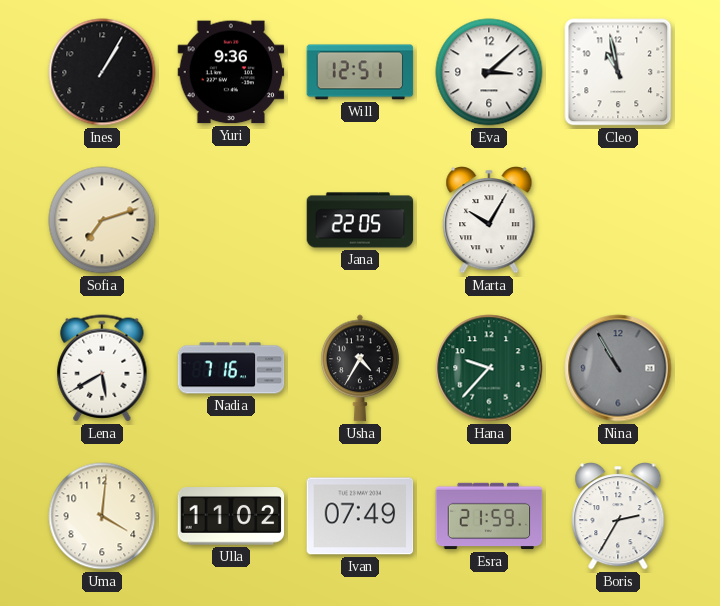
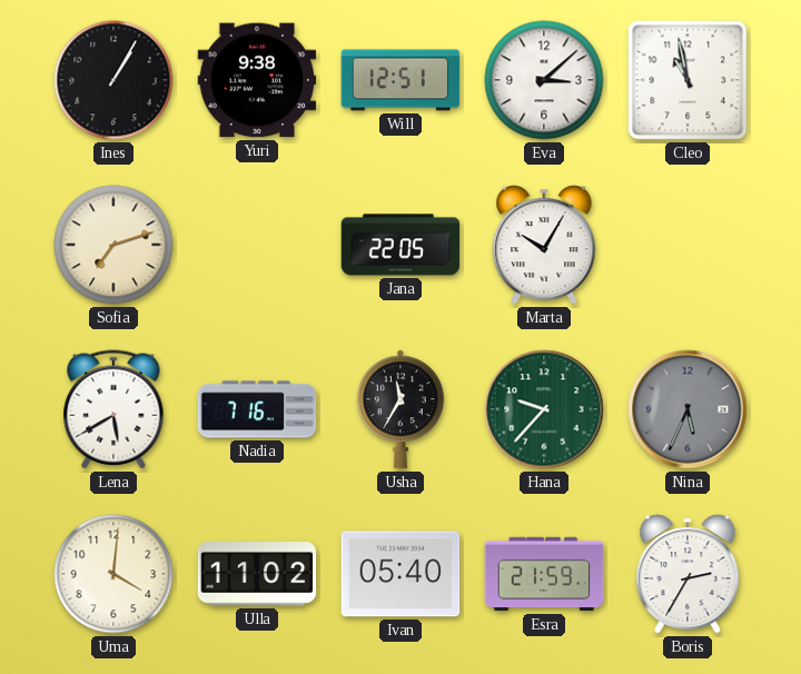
Yuri: 9:36 -> 9:38 (257, 80)
Usha: 4:35 -> 11:35 (400, 409)
Nina: 10:55 -> 5:34 (688, 409)
Ivan: 07:49 -> 05:40 (400, 574)
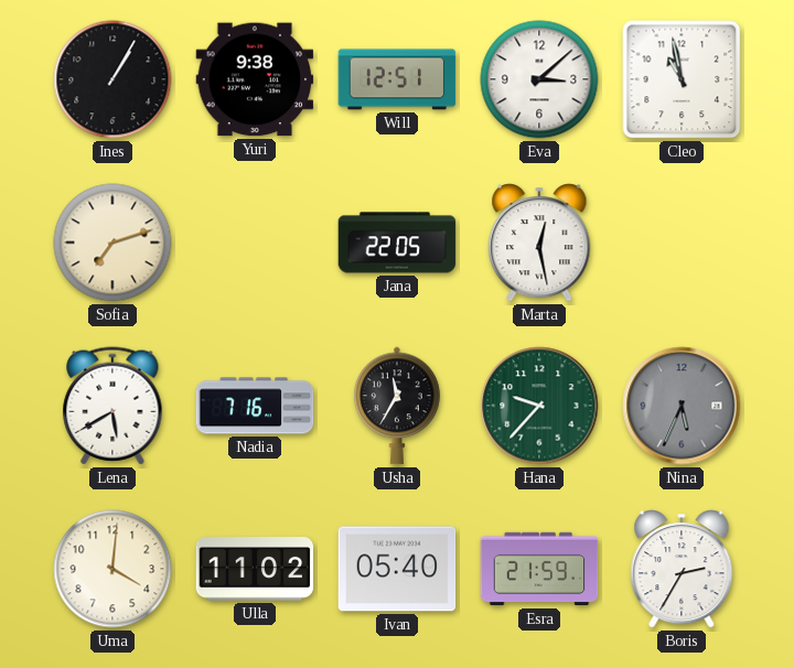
Marta: 10:05 -> 12:28 (539, 243)
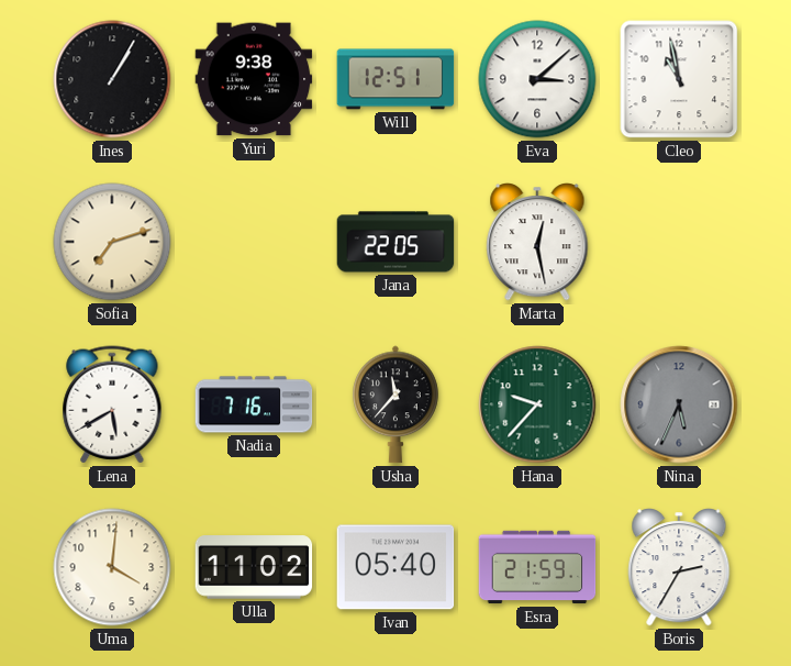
Usha: 11:35 -> 11:37 (396, 404)
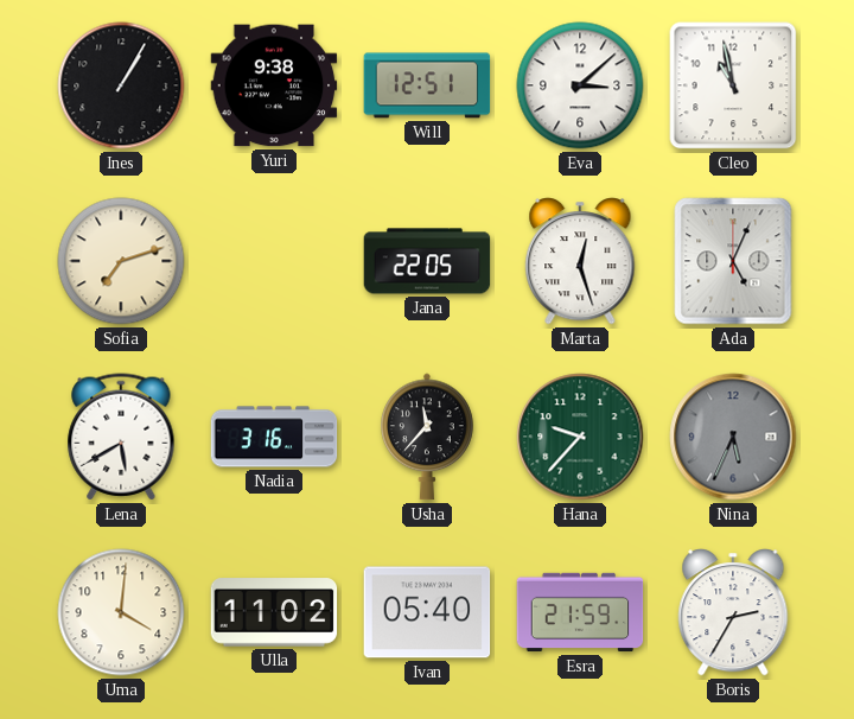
Marta: 12:28 -> 12:27 (580, 261)
Ada: none -> 5:04 (733, 261)
Nadia: 7:16 -> 3:16 (274, 437)
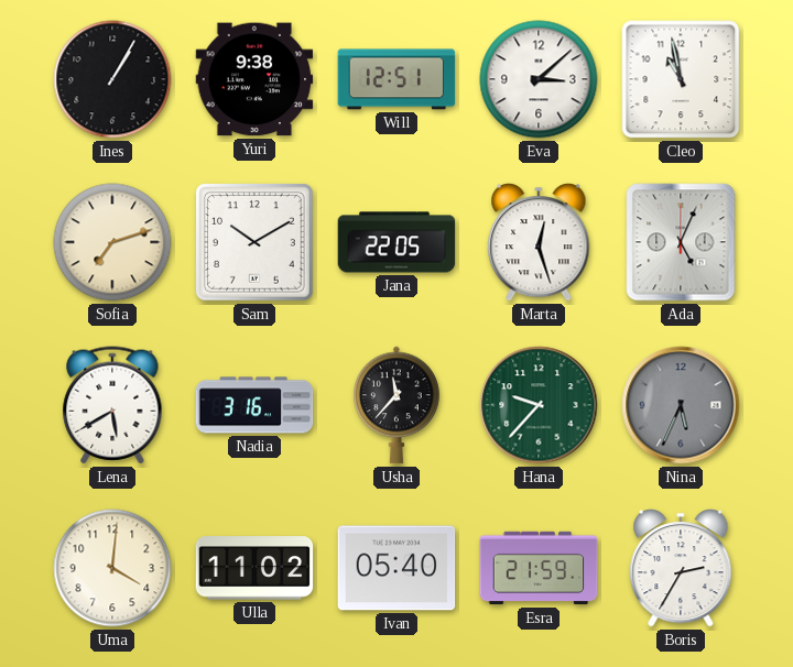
Sam: none -> 10:10 (256, 243)
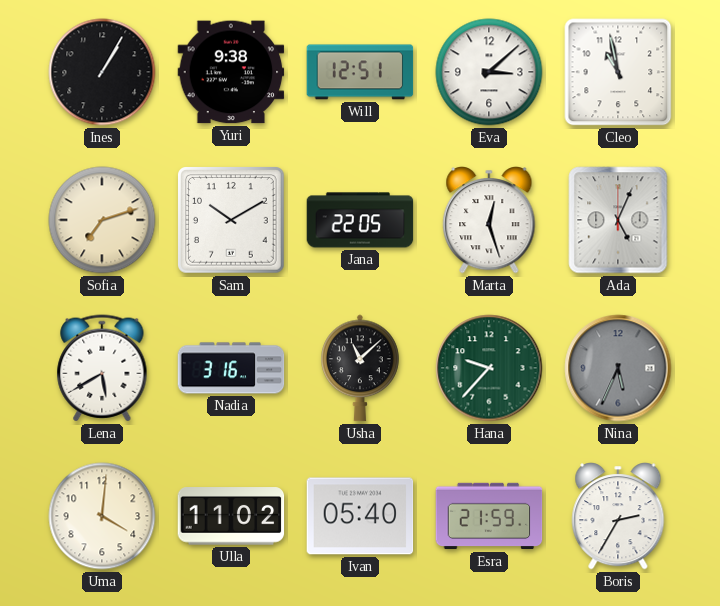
Usha: 11:37 -> 11:08 (360, 368)
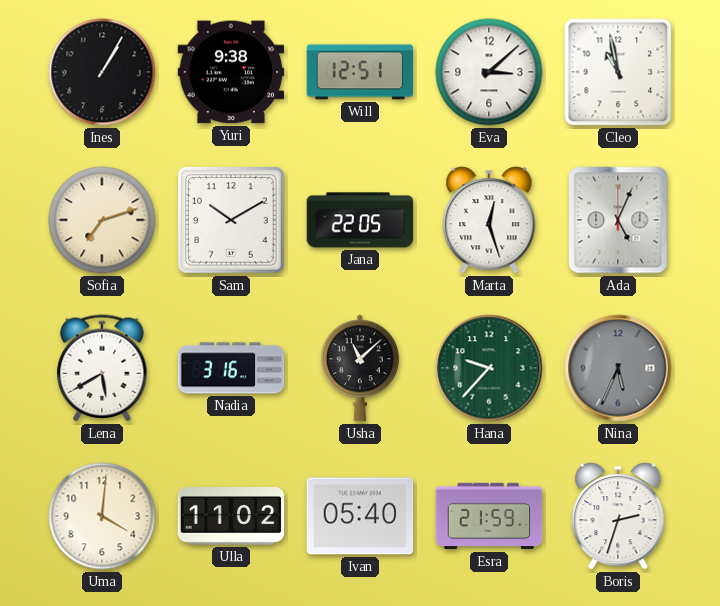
Boris: 2:35 -> 2:33 (618, 516)
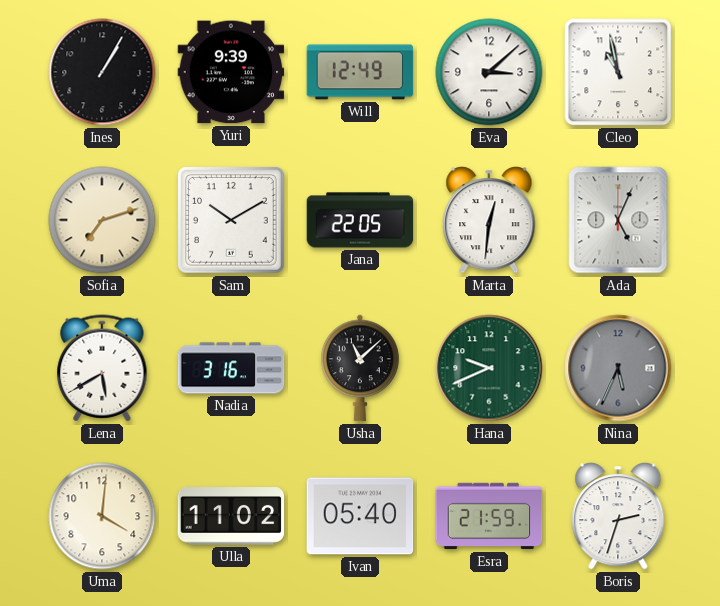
Yuri: 9:38 -> 9:39 (231, 72)
Will: 12:51 -> 12:49 (360, 72)
Marta: 12:27 -> 12:31 (489, 220)
Hana: 9:37 -> 9:41 (489, 368)
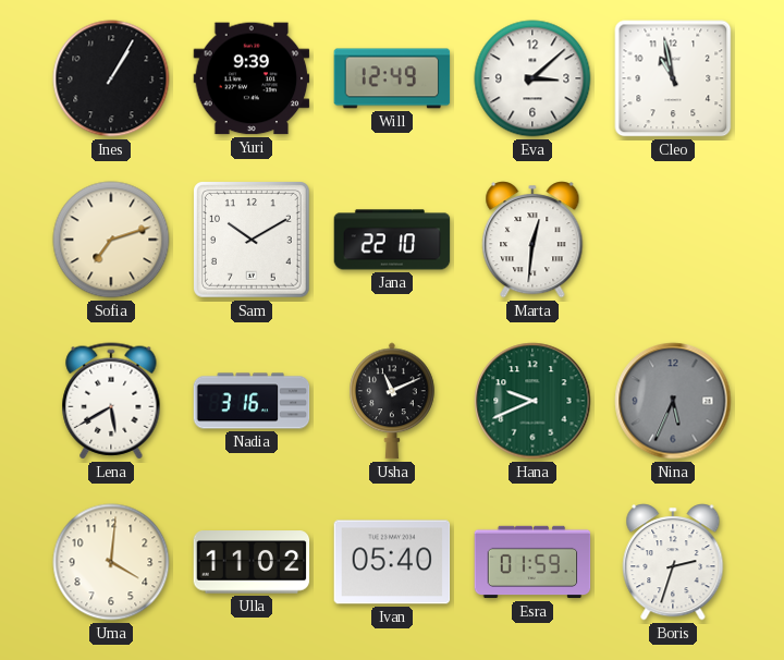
Jana: 22:05 -> 22:10 (392, 240)
Ada: 5:04 -> none (618, 220)
Usha: 11:08 -> 11:11 (392, 401)
Esra: 21:59 -> 01:59 (532, 562)
